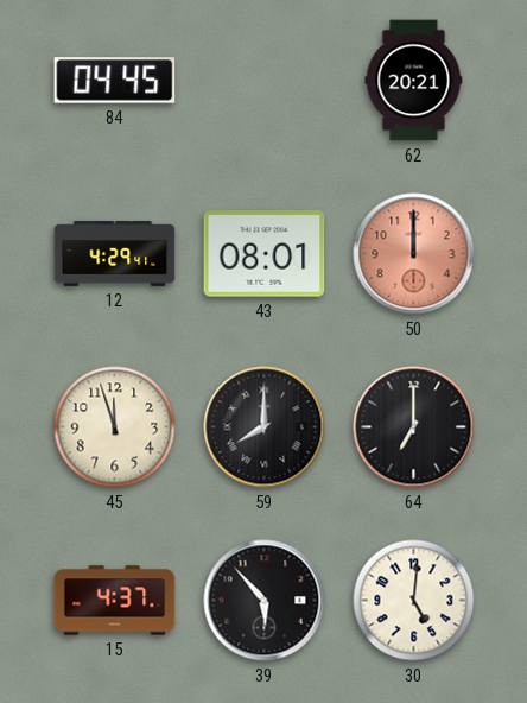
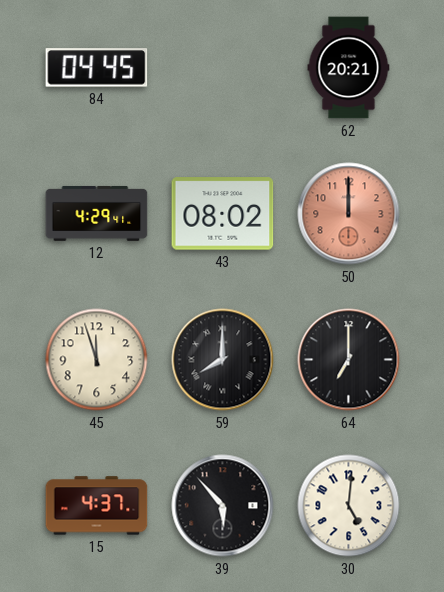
43: 08:01 -> 08:02 (223, 214)
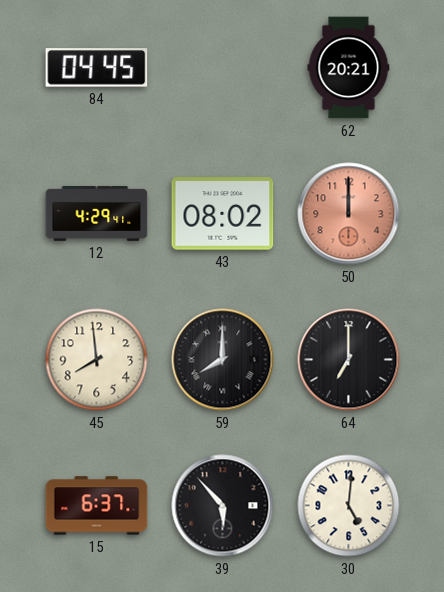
45: 11:57 -> 7:59 (97, 360)
15: 4:37 -> 6:37 (97, 506)
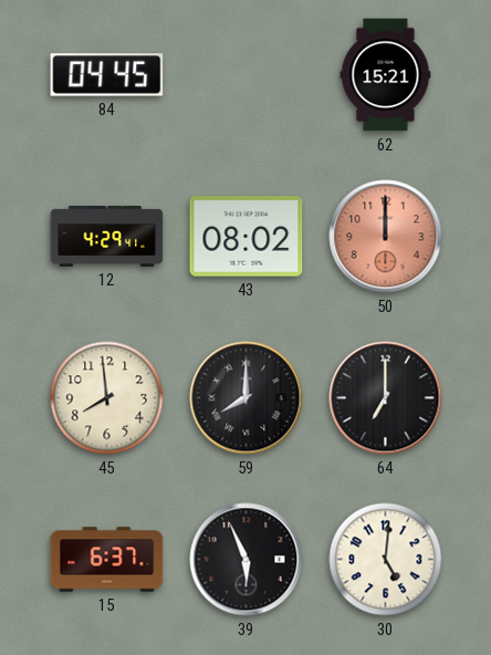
62: 20:21 -> 15:21 (386, 75)
39: 5:53 -> 5:56 (247, 560)
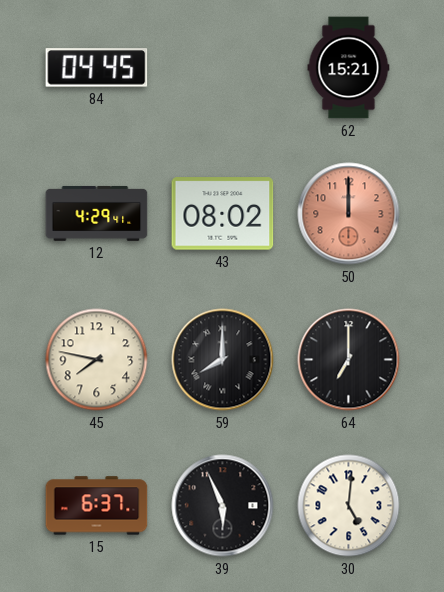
45: 7:59 -> 7:47 (97, 360)
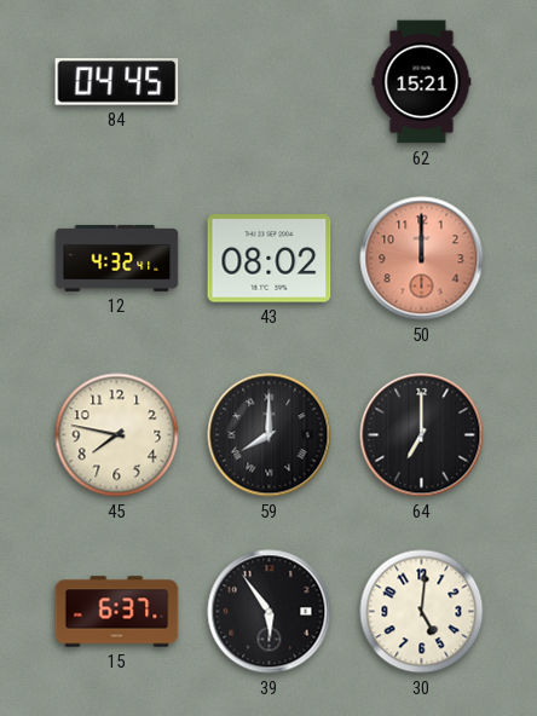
12: 4:29 -> 4:32 (117, 259)
39: 5:56 -> 5:54 (270, 612)
